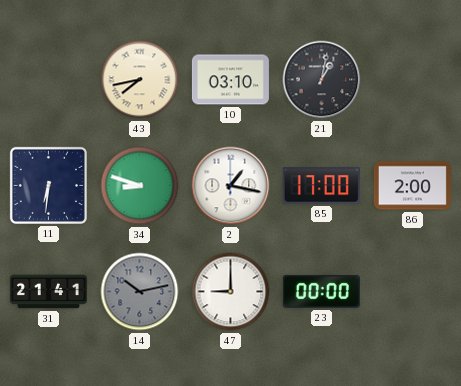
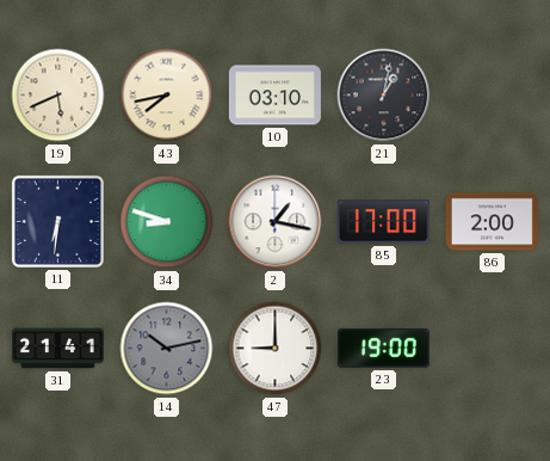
19: none -> 5:41 (58, 96)
23: 00:00 -> 19:00 (383, 349)
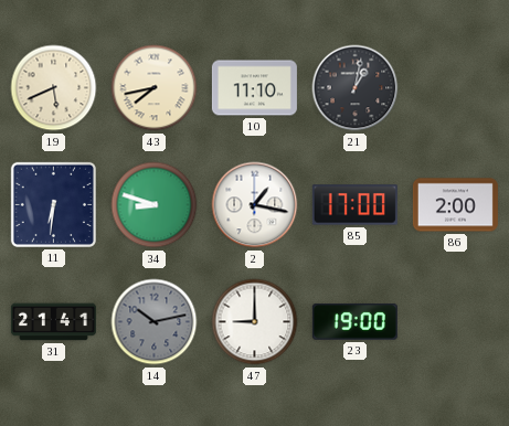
10: 03:10 -> 11:10 (254, 88)
